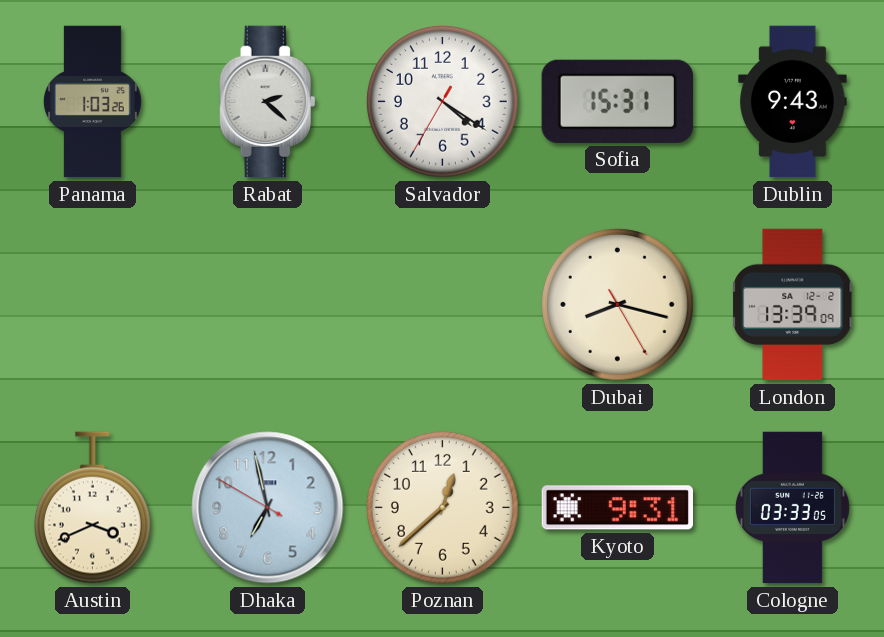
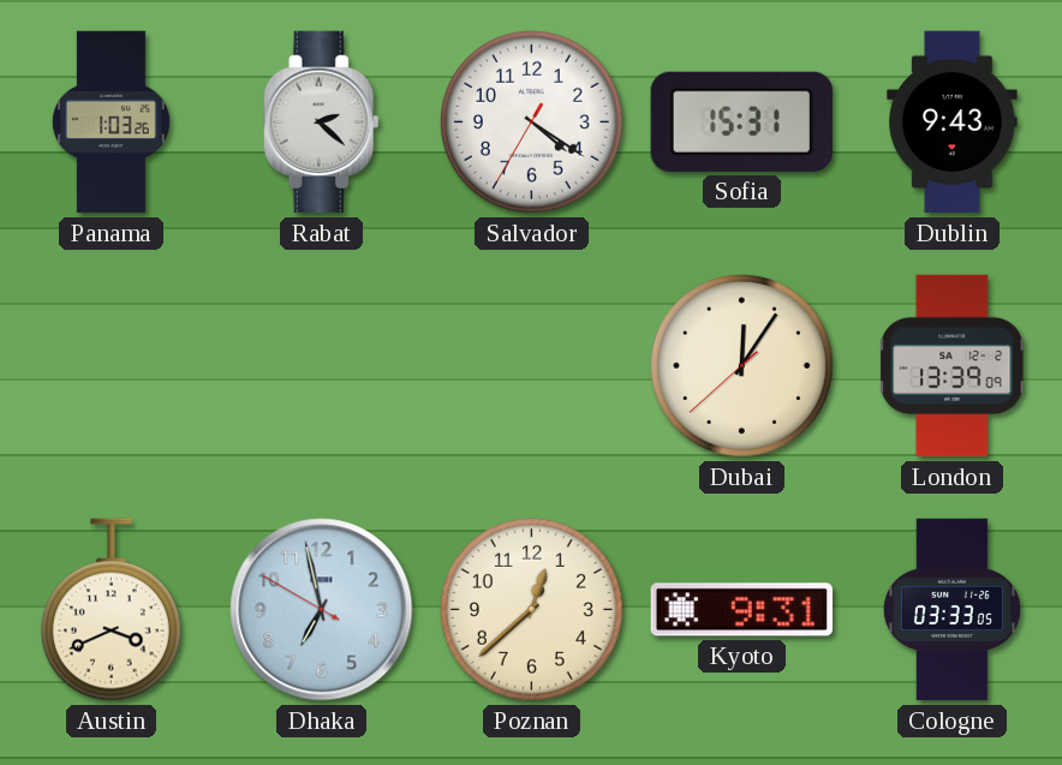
Dubai: 8:17 -> 12:05 (741, 365)
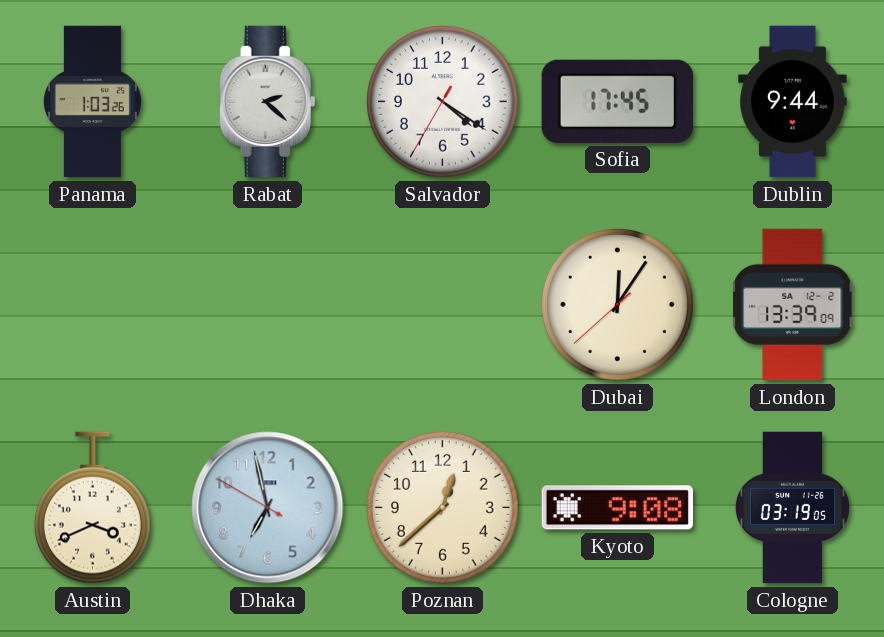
Sofia: 15:31 -> 17:45 (617, 101)
Dublin: 9:43 -> 9:44 (793, 102)
Kyoto: 9:31 -> 9:08 (617, 508)
Cologne: 03:33 -> 03:19 (792, 508)
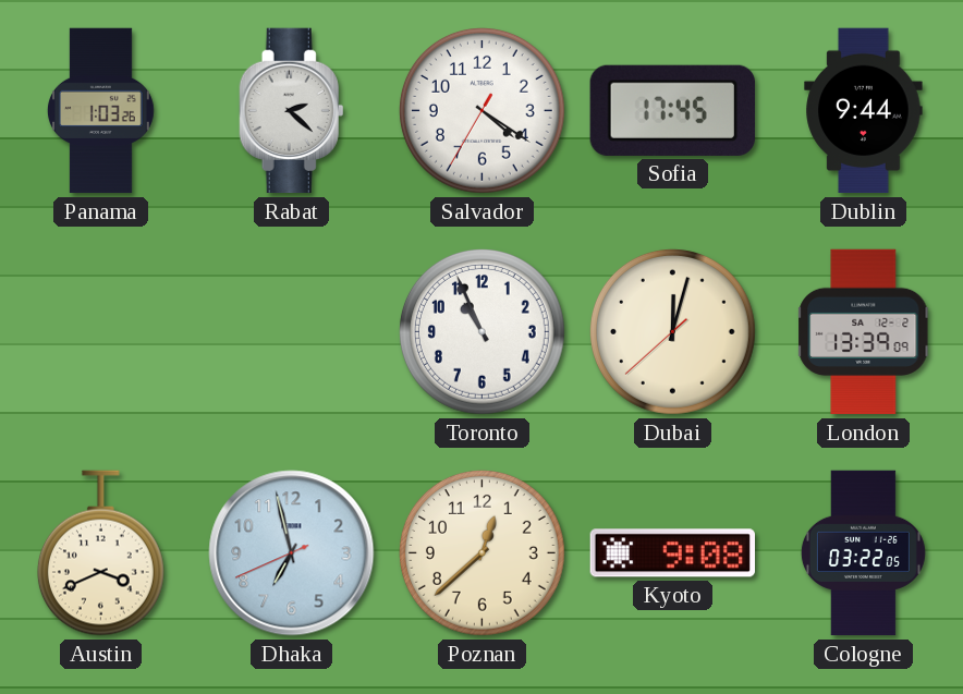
Toronto: none -> 10:56 (481, 331)
Dubai: 12:05 -> 12:02 (672, 331)
Dhaka: 6:57:50 -> 6:57:41 (292, 553)
Cologne: 03:19 -> 03:22 (863, 553)
